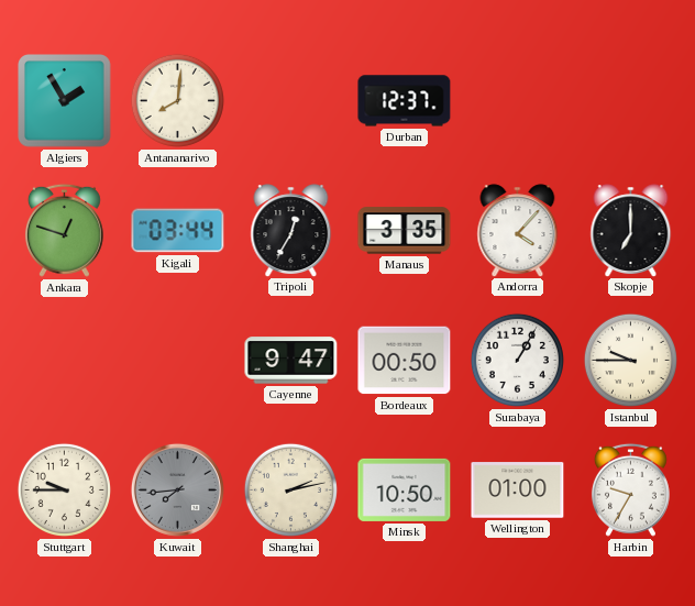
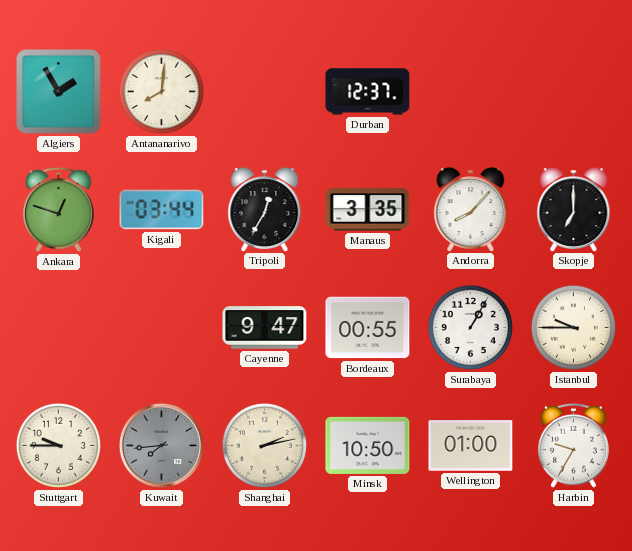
Andorra: 4:07 -> 8:07 (471, 209)
Bordeaux: 00:50 -> 00:55 (368, 328)
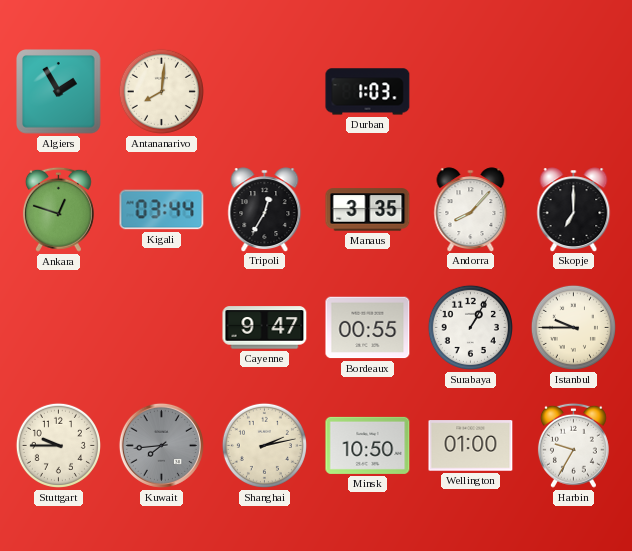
Durban: 12:37 -> 1:03 (368, 92)
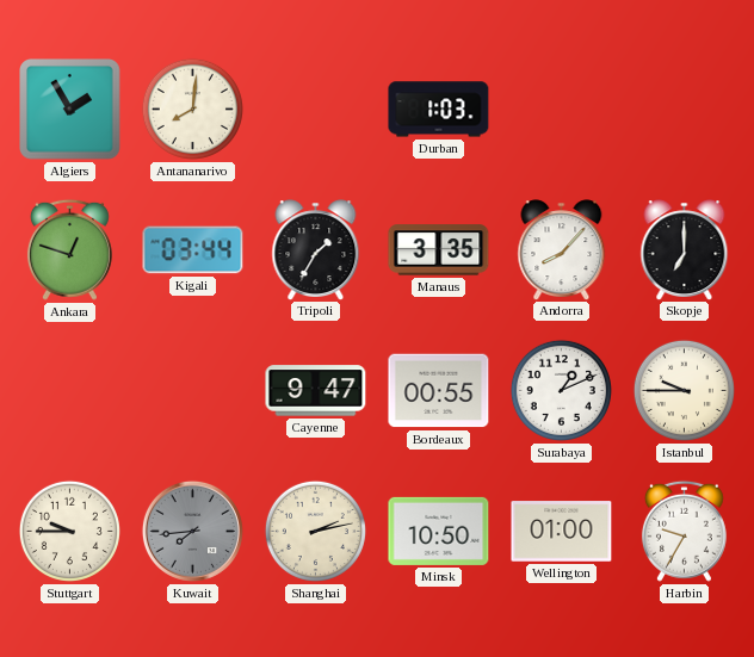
Tripoli: 12:35 -> 1:35 (316, 249)
Surabaya: 1:05 -> 1:11 (561, 390)
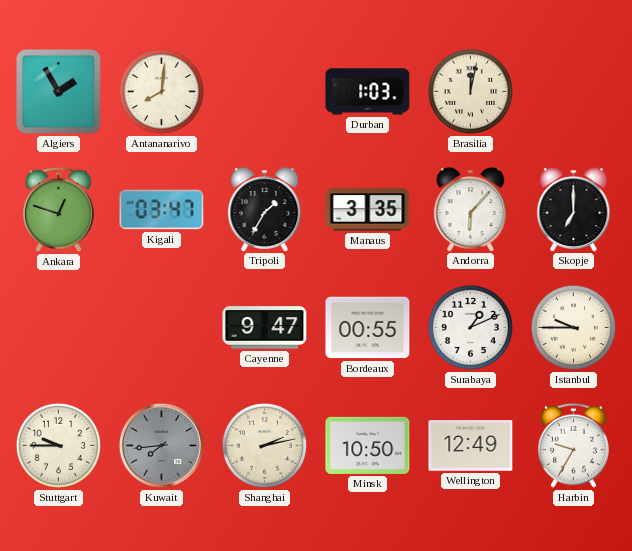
Brasilia: none -> 12:02 (470, 91)
Kigali: 03:44 -> 03:47 (162, 210)
Andorra: 8:07 -> 6:07 (471, 209)
Wellington: 01:00 -> 12:49 (471, 446)
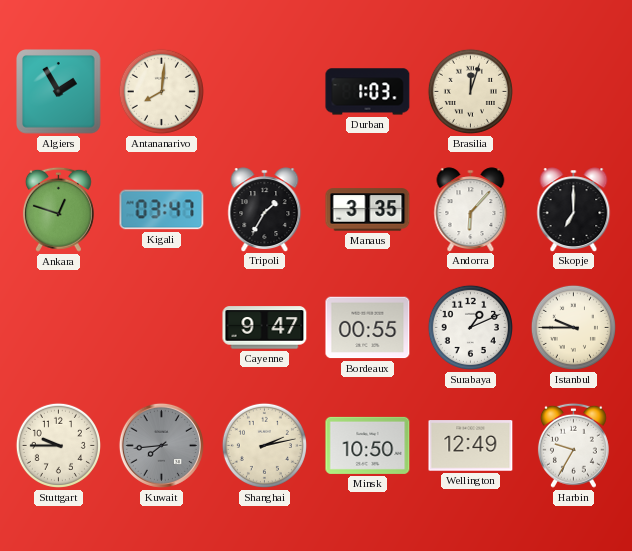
Brasilia: 12:02 -> 12:03 (470, 91)
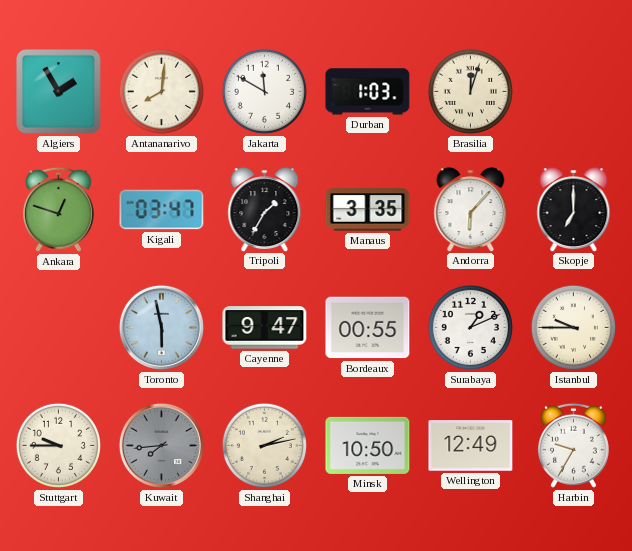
Jakarta: none -> 11:50 (264, 91)
Toronto: none -> 5:58 (161, 327)
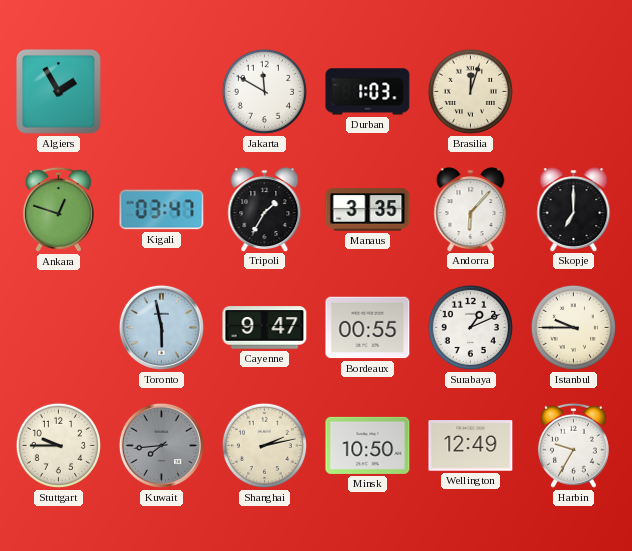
Antananarivo: 8:01 -> none (161, 91)
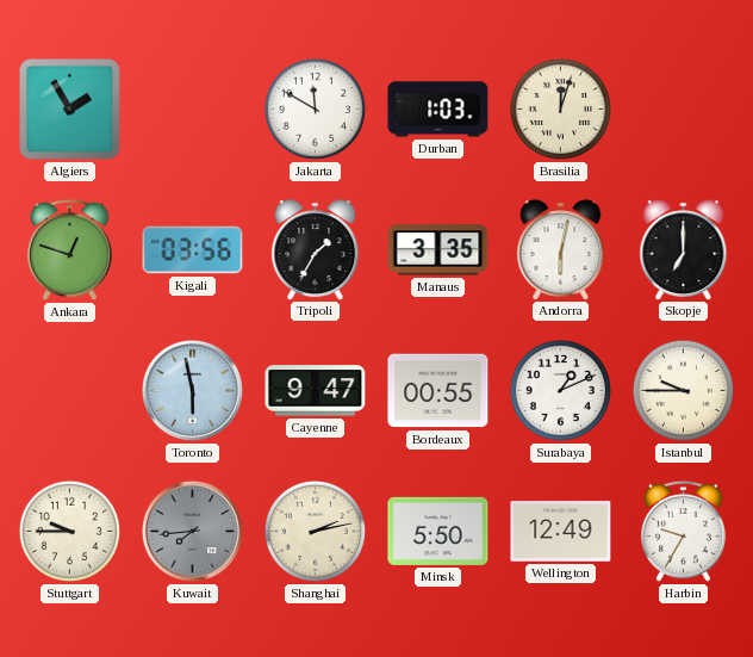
Kigali: 03:47 -> 03:56 (193, 250)
Andorra: 6:07 -> 6:02 (561, 249)
Minsk: 10:50 -> 5:50 (438, 531)
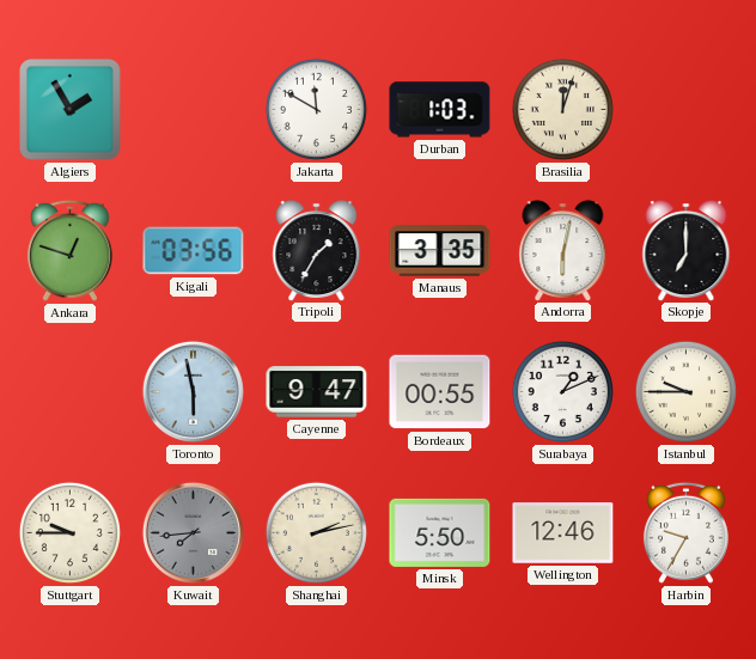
Wellington: 12:49 -> 12:46 (563, 533)
